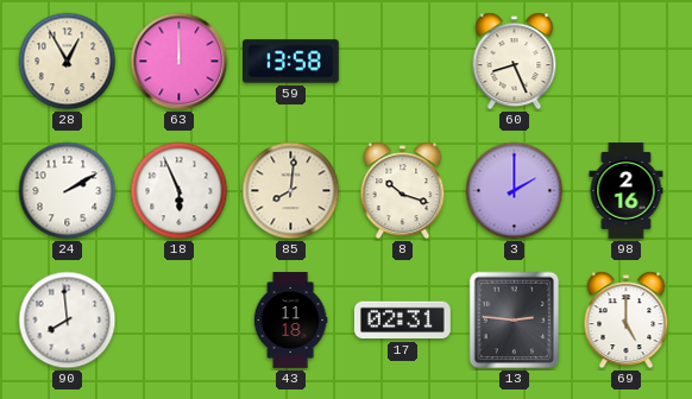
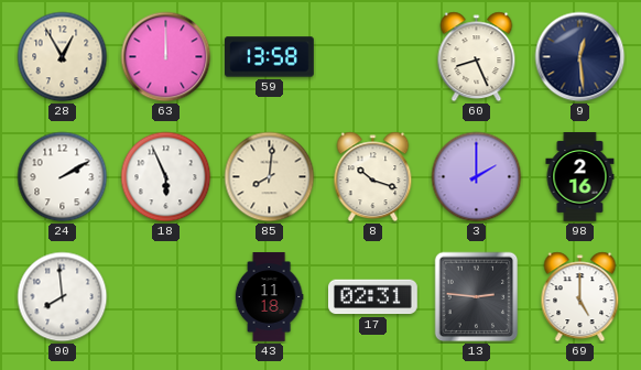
9: none -> 12:29 (580, 57)
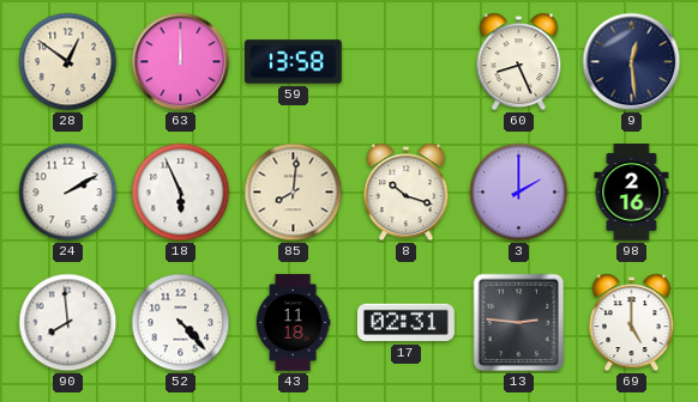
28: 12:55 -> 12:51 (68, 62)
52: none -> 4:23 (181, 323)
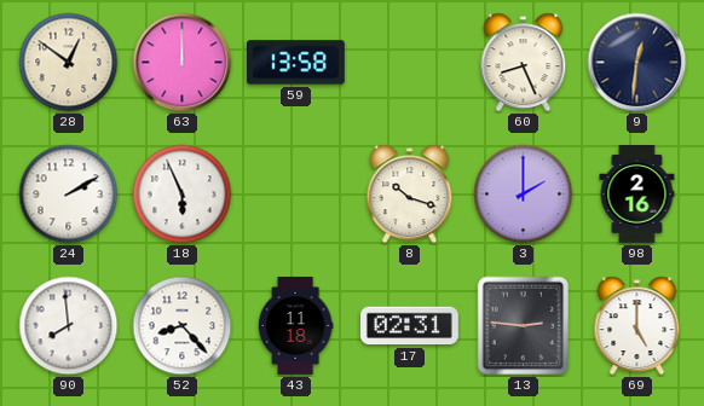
9: 12:29 -> 12:31 (637, 63)
85: 8:01 -> none (294, 193)
52: 4:23 -> 8:23 (183, 326)
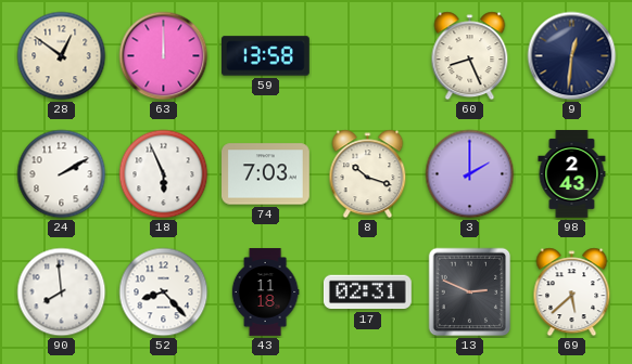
74: none -> 7:03 (266, 174)
98: 2:16 -> 2:43 (572, 174)
13: 2:46 -> 2:49 (470, 292)
69: 5:00 -> 5:38 (572, 292)
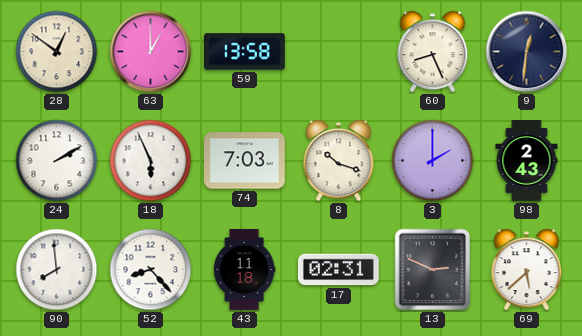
63: 12:00 -> 1:00 (151, 52)
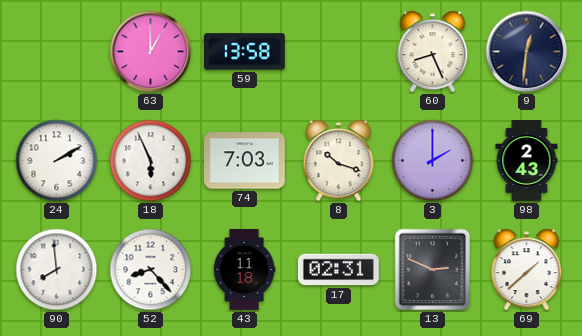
28: 12:51 -> none (57, 52)
69: 5:38 -> 1:38 (527, 270)
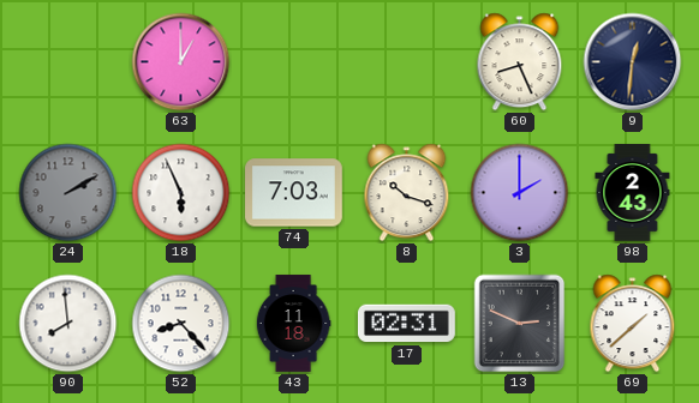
59: 13:58 -> none (245, 52)
24 dial: white -> grey (68, 193)
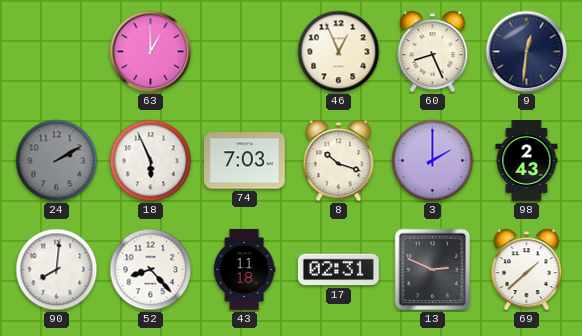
46: none -> 12:56 (339, 52)
90: 7:59 -> 8:01 (57, 270)
